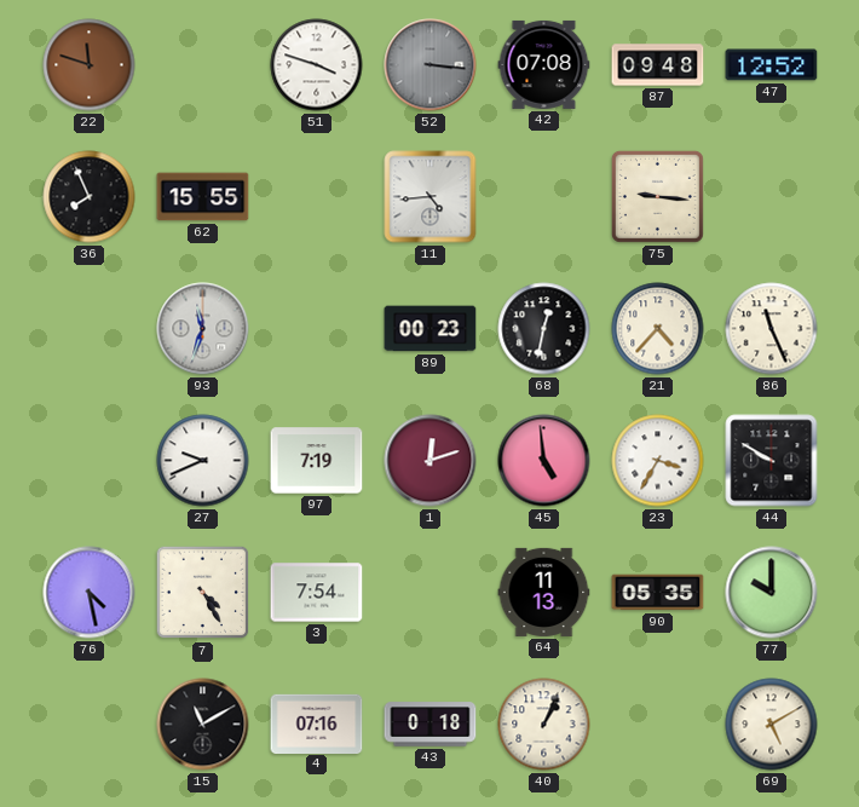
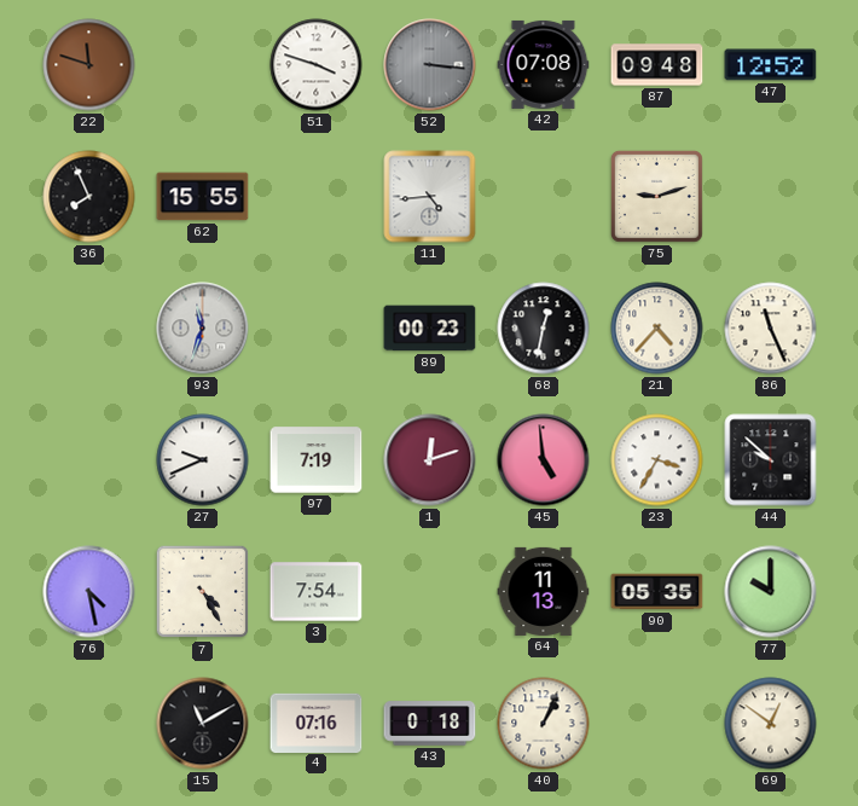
75: 9:16 -> 9:12 (656, 196)
44: 9:50 -> 9:52 (771, 460)
69: 5:10 -> 12:51 (771, 724)
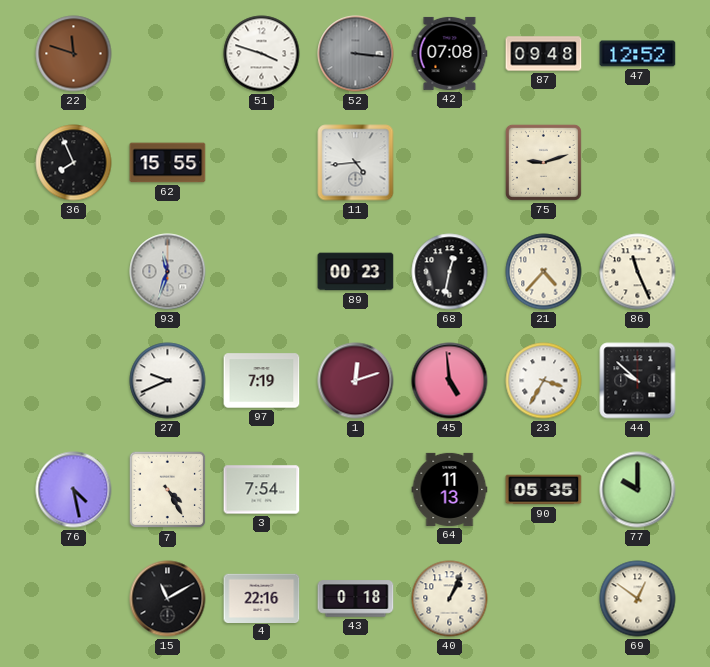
4: 07:16 -> 22:16 (262, 598)
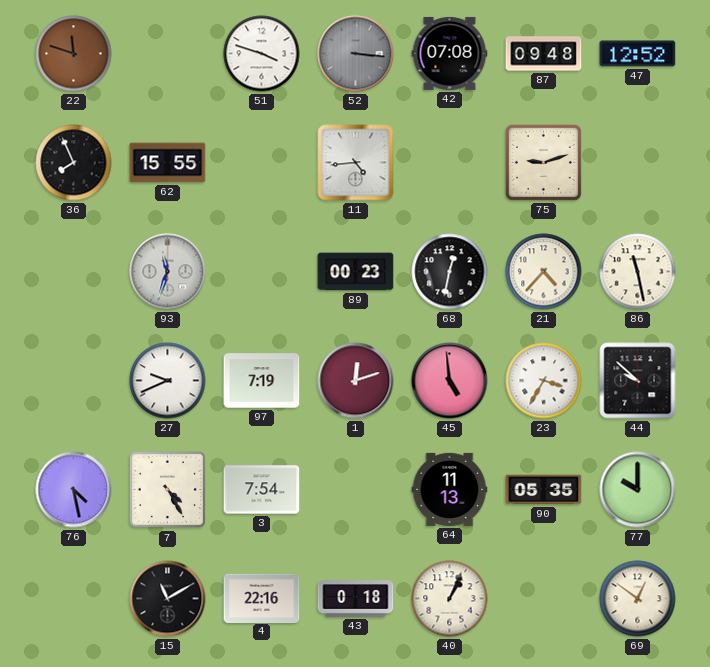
86: 11:26 -> 11:28 (638, 272)
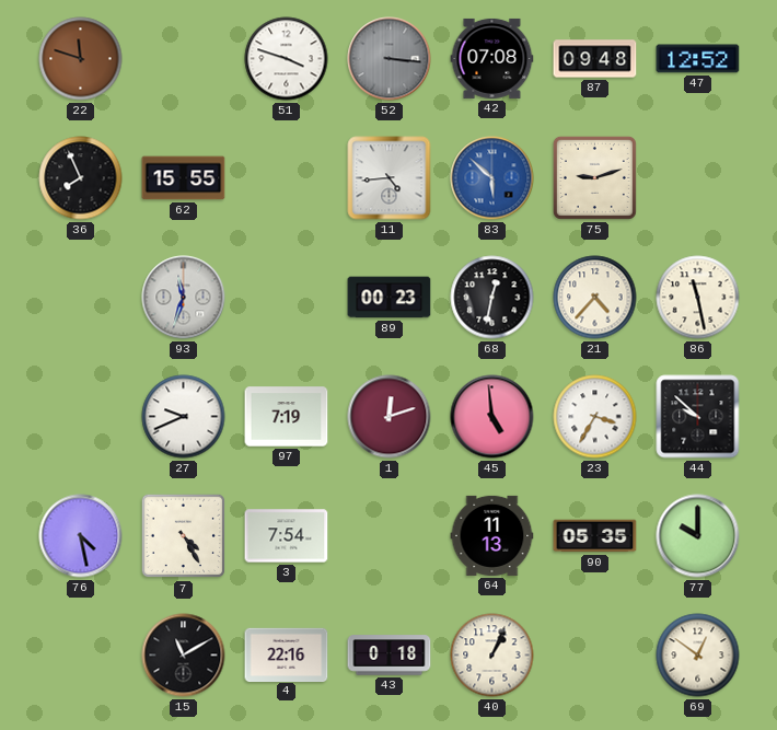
83: none -> 5:52 (492, 178)
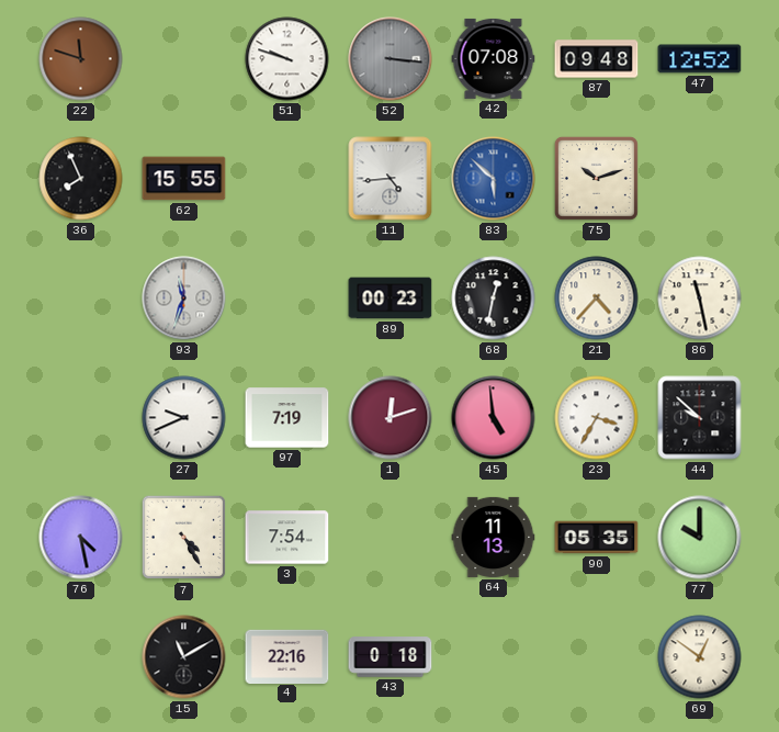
51: 3:48 -> 9:48 (287, 59)
75: 9:12 -> 10:12 (596, 178)
40: 1:04 -> none (492, 656)
